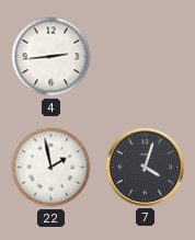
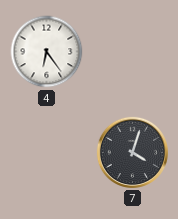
4: 2:44 -> 6:24 (47, 52)
22: 1:58 -> none (51, 168)
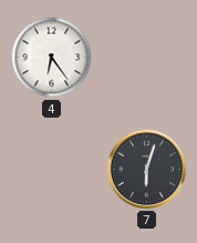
7: 4:03 -> 6:03 (146, 169)
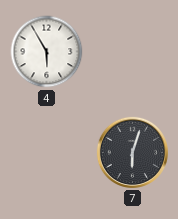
4: 6:24 -> 5:55 (47, 52)
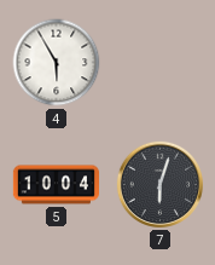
5: none -> 10:04 (56, 185)
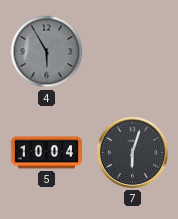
4 dial: white -> grey (47, 52)
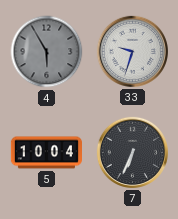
33: none -> 9:33 (132, 51)
7: 6:03 -> 6:34 (132, 152)
